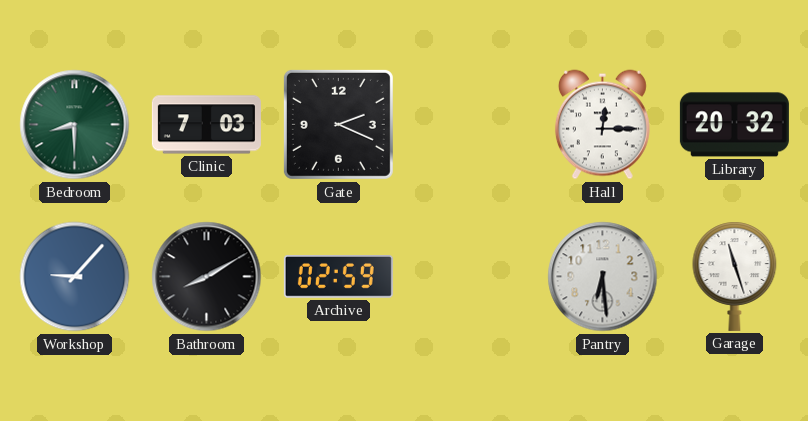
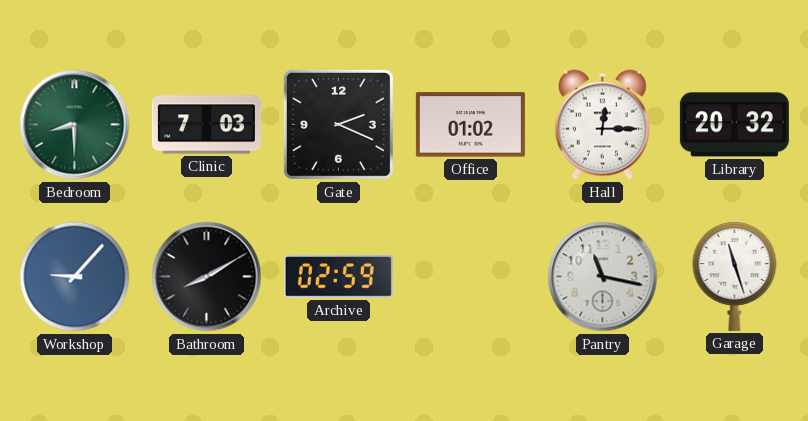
Office: none -> 01:02 (470, 125)
Pantry: 6:29 -> 11:17 (603, 277)
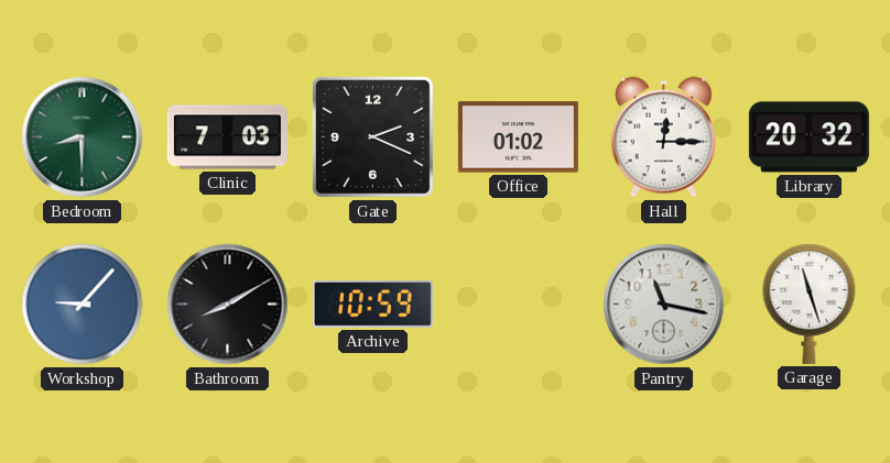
Archive: 02:59 -> 10:59 (372, 305)
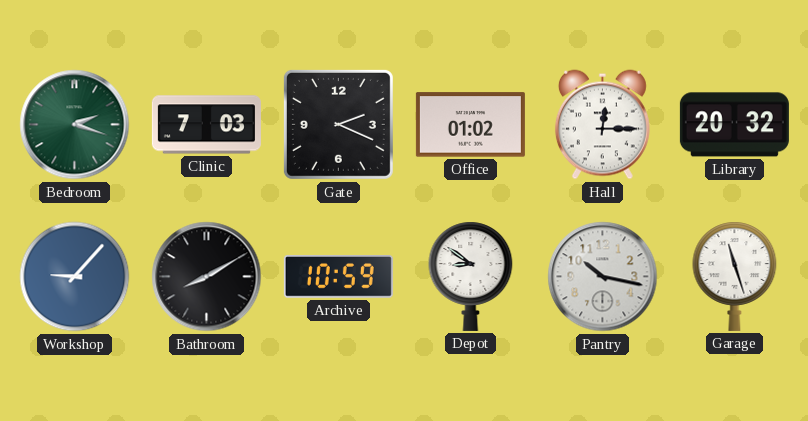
Bedroom: 8:30 -> 2:18 (75, 125)
Depot: none -> 8:51 (471, 276)
Pantry: 11:17 -> 10:17 (603, 277)
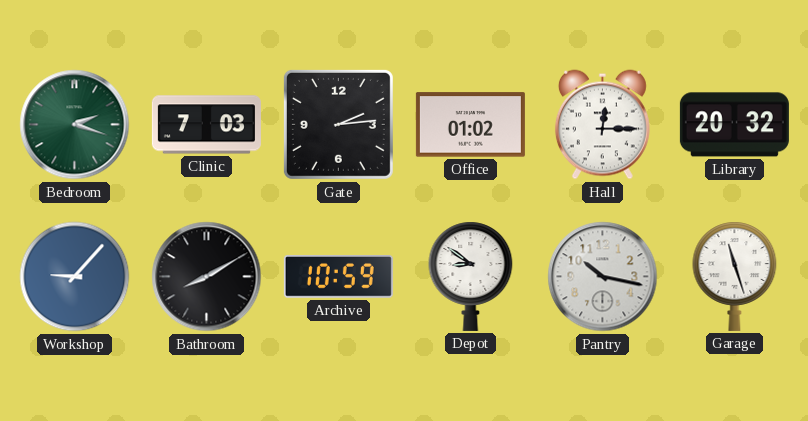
Gate: 2:19 -> 2:14 (338, 124)
